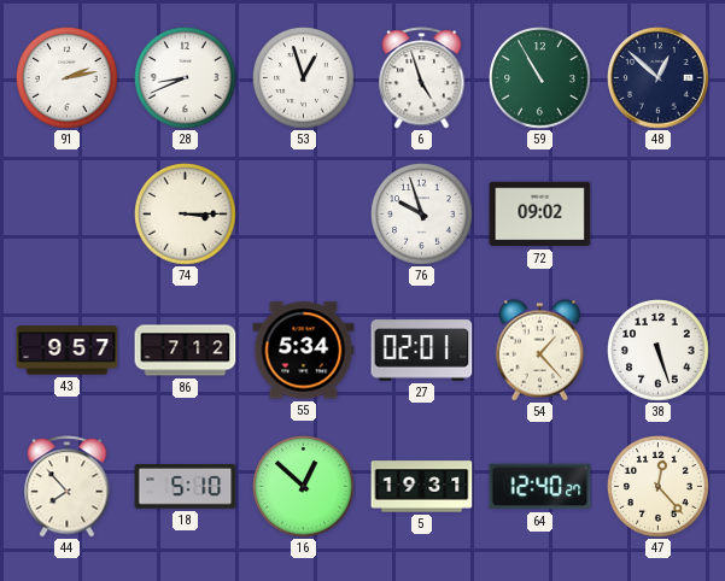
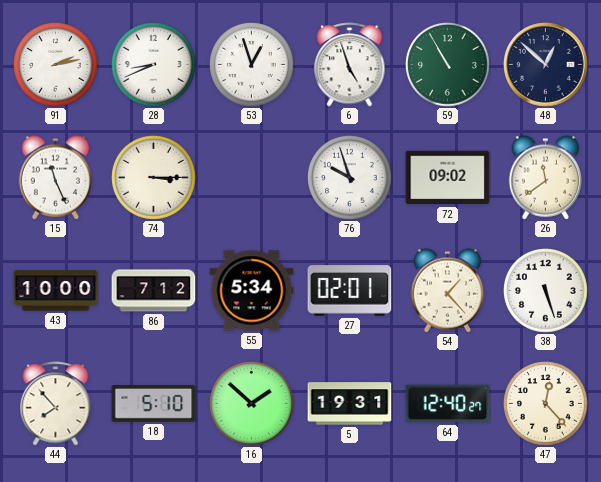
15: none -> 11:26 (56, 178)
26: none -> 11:39 (546, 178)
43: 9:57 -> 10:00 (56, 291)
16: 12:52 -> 1:52 (252, 404)
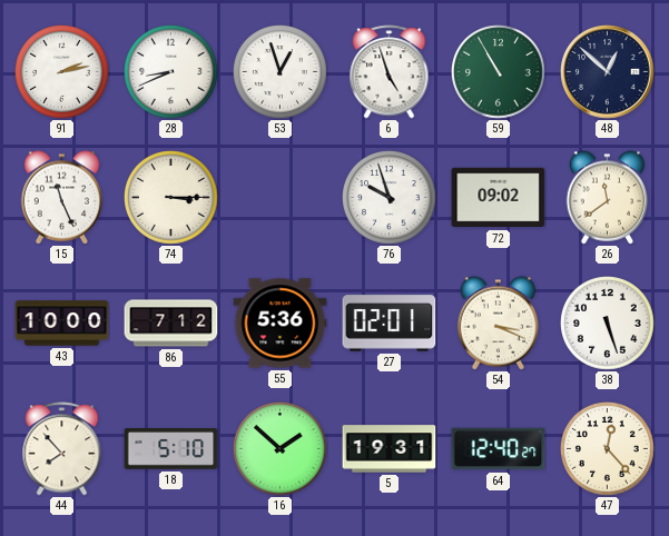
55: 5:34 -> 5:36 (281, 324)
54: 1:23 -> 3:19 (499, 324)
